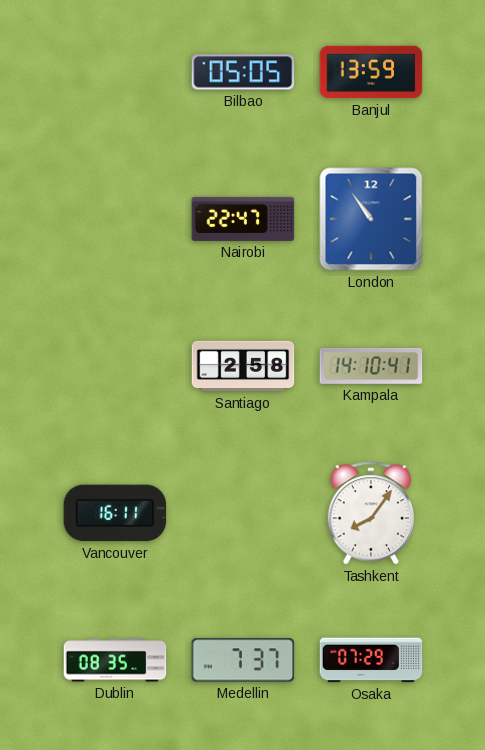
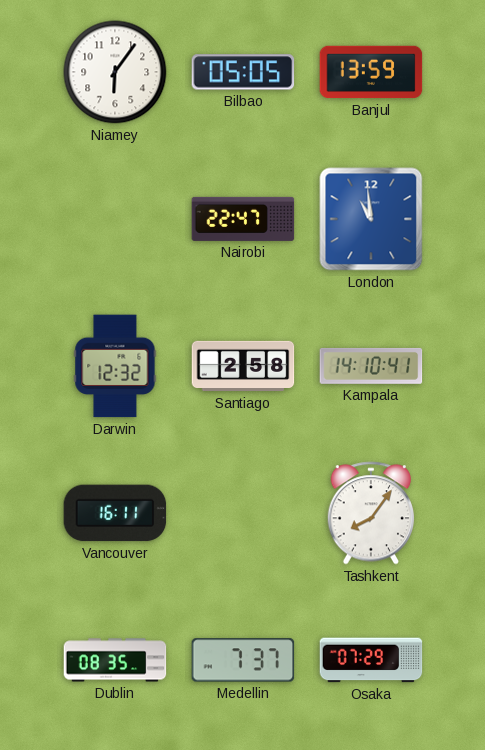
Niamey: none -> 6:06 (115, 72)
London: 10:54 -> 10:59 (371, 219)
Darwin: none -> 12:32 (115, 366)
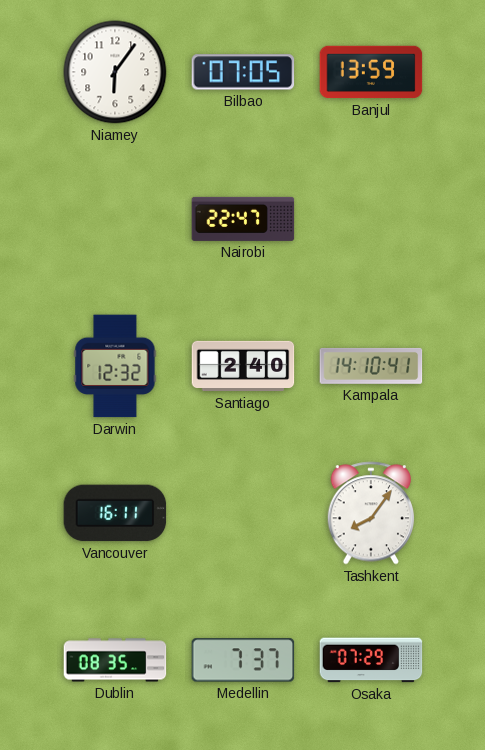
Bilbao: 05:05 -> 07:05 (243, 72)
London: 10:59 -> none (371, 219)
Santiago: 2:58 -> 2:40 (243, 366)
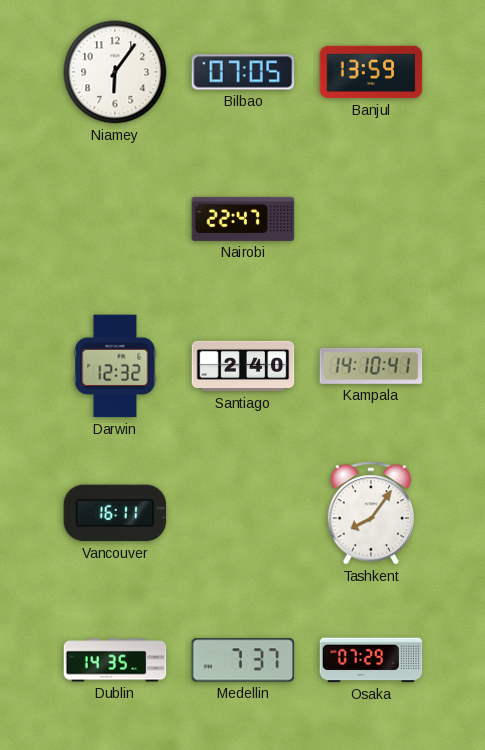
Dublin: 08:35 -> 14:35 (115, 660)
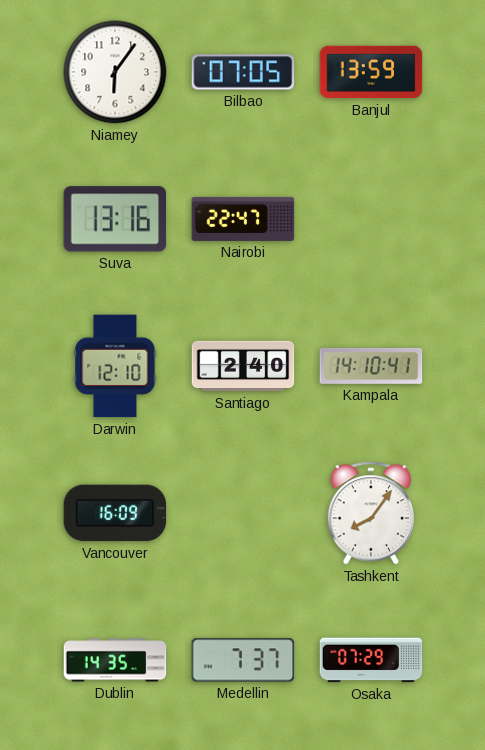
Suva: none -> 13:16 (115, 219)
Darwin: 12:32 -> 12:10 (115, 366)
Vancouver: 16:11 -> 16:09 (115, 513)
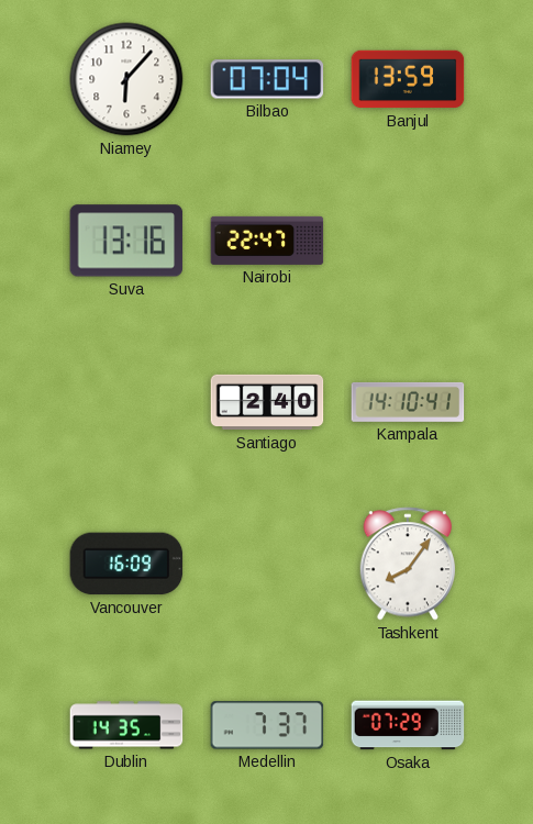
Niamey: 6:06 -> 6:07 (126, 79)
Bilbao: 07:05 -> 07:04 (267, 79)
Darwin: 12:10 -> none (115, 366)
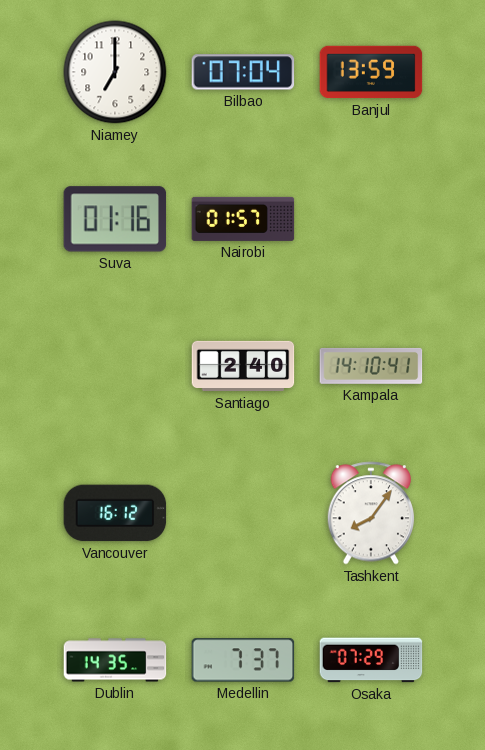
Niamey: 6:07 -> 7:00 (115, 72)
Suva: 13:16 -> 01:16 (115, 219)
Nairobi: 22:47 -> 01:57 (243, 219)
Vancouver: 16:09 -> 16:12 (115, 513)
